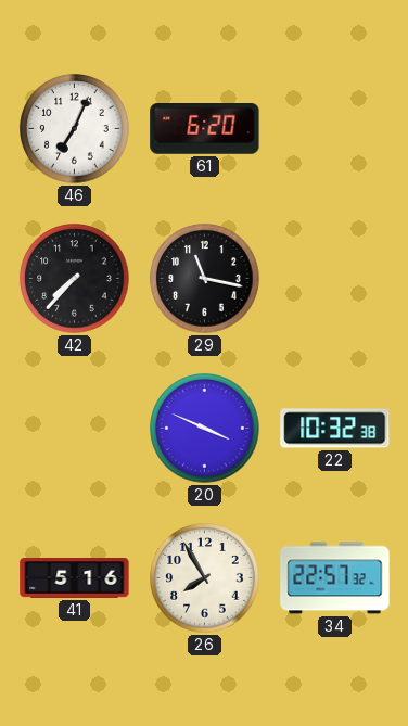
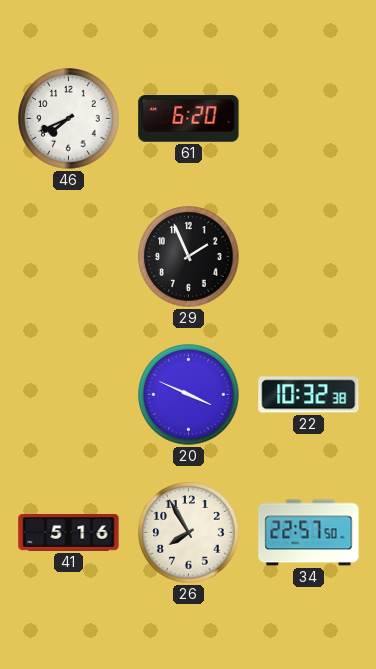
46: 7:04 -> 7:41 (69, 119)
42: 7:37 -> none (75, 279)
29: 11:17 -> 1:56 (189, 257)
34: 22:57:32 -> 22:57:50 (309, 533)
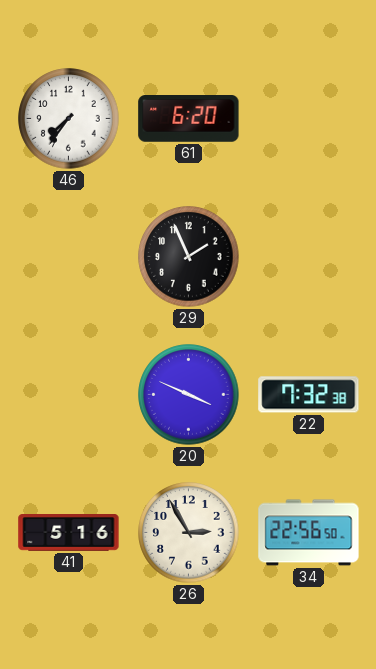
46: 7:41 -> 7:36 (69, 119)
22: 10:32 -> 7:32 (309, 395)
26: 7:55 -> 2:55 (189, 533)
34: 22:57 -> 22:56 (309, 533)
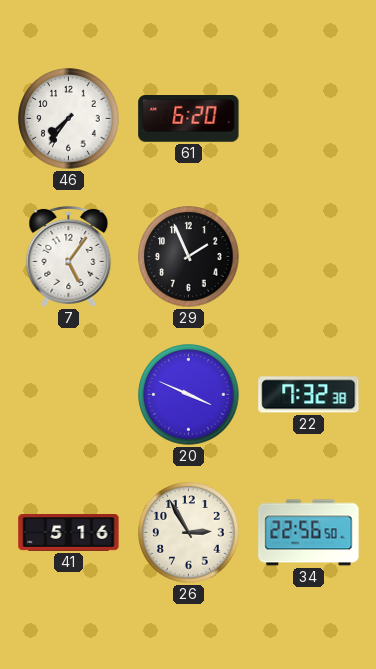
7: none -> 5:06 (69, 256)
